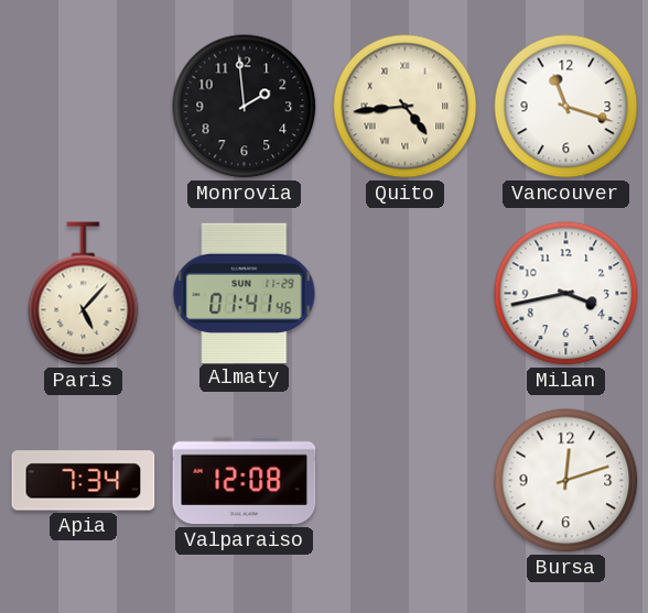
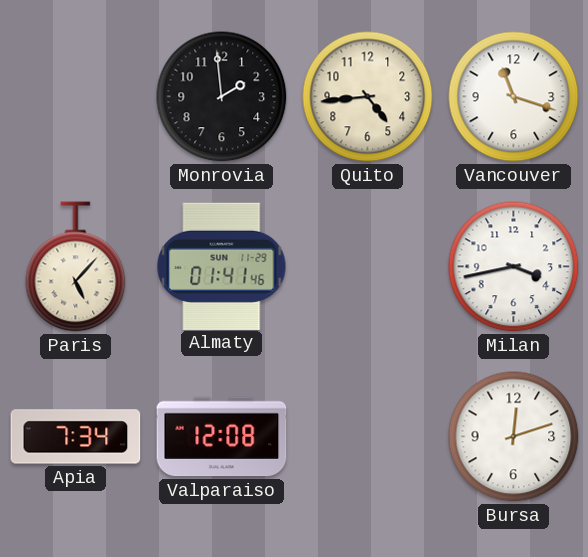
Quito numerals: Roman -> Arabic (368, 97)
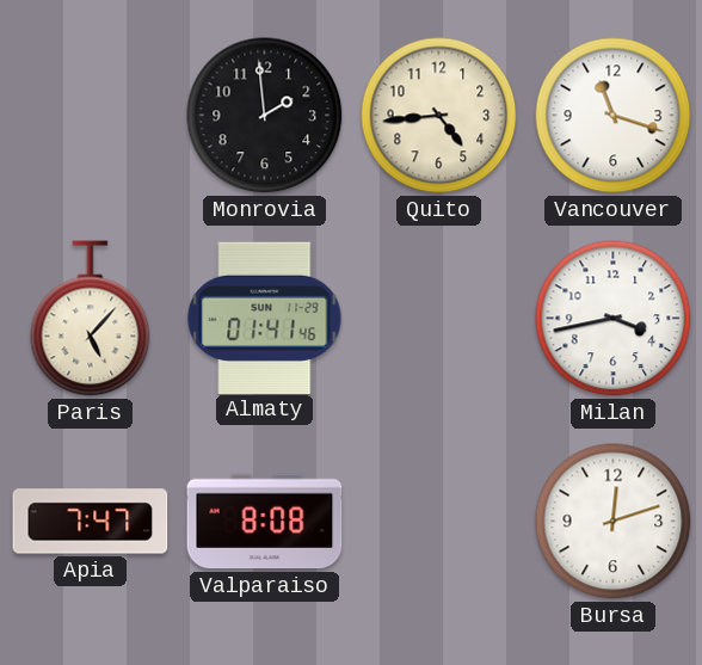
Apia: 7:34 -> 7:47 (91, 522)
Valparaiso: 12:08 -> 8:08 (265, 522)
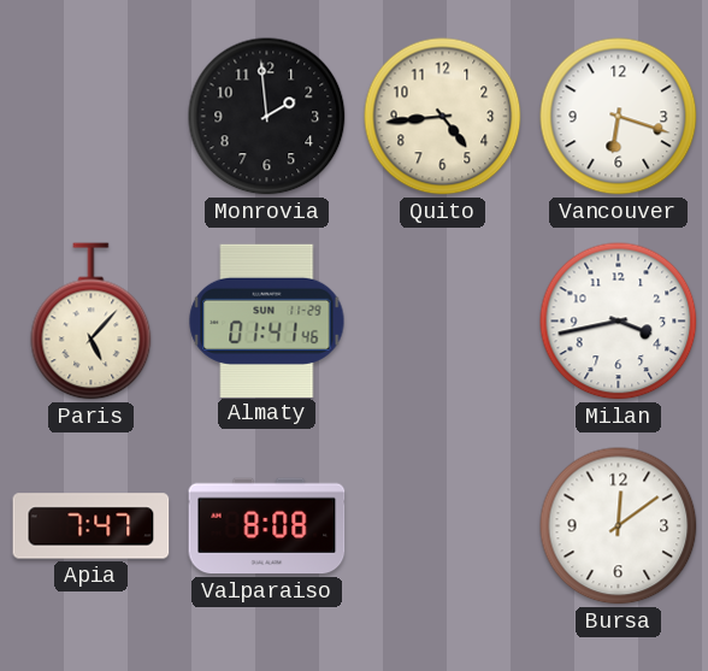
Vancouver: 11:18 -> 6:18 (619, 117)
Bursa: 12:12 -> 12:09 (619, 526)
